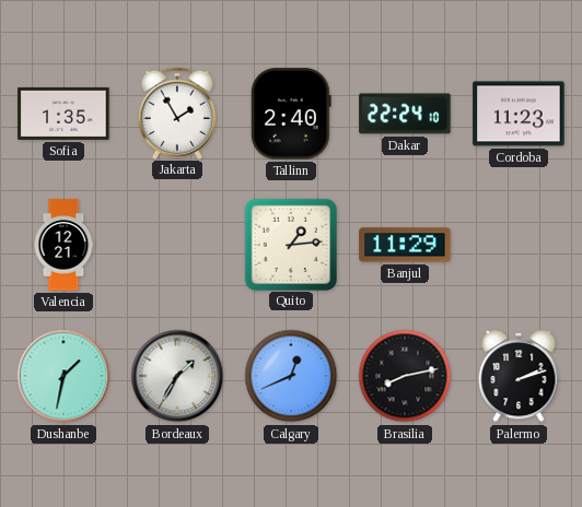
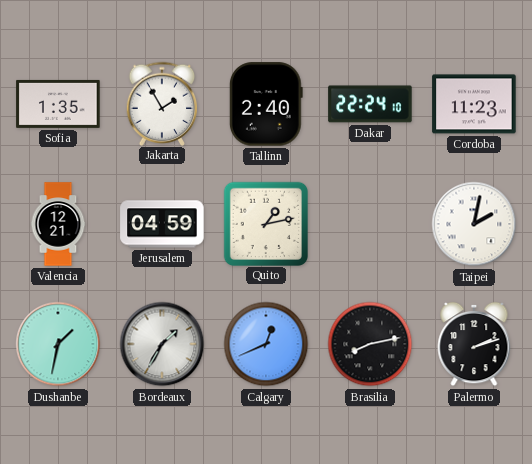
Jerusalem: none -> 04:59 (162, 224)
Quito: 1:14 -> 1:13 (265, 223)
Banjul: 11:29 -> none (405, 245)
Taipei: none -> 2:02 (474, 224)
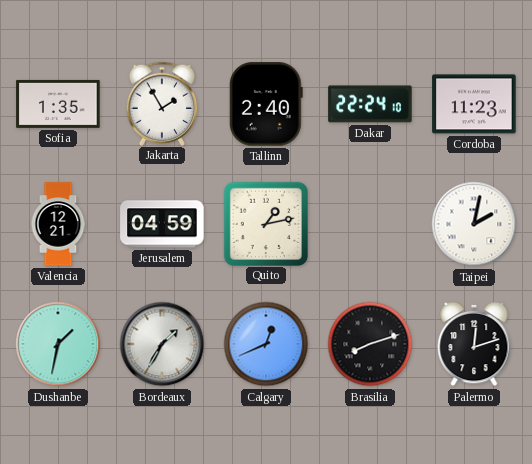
Brasilia: 8:13 -> 8:12 (370, 344)
Palermo: 2:12 -> 12:12 (474, 344)
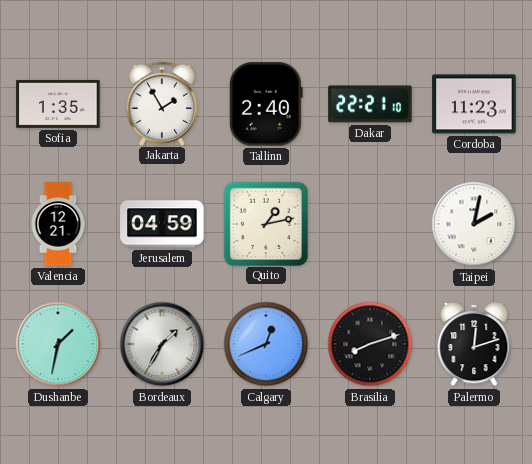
Dakar: 22:24 -> 22:21 (370, 104)
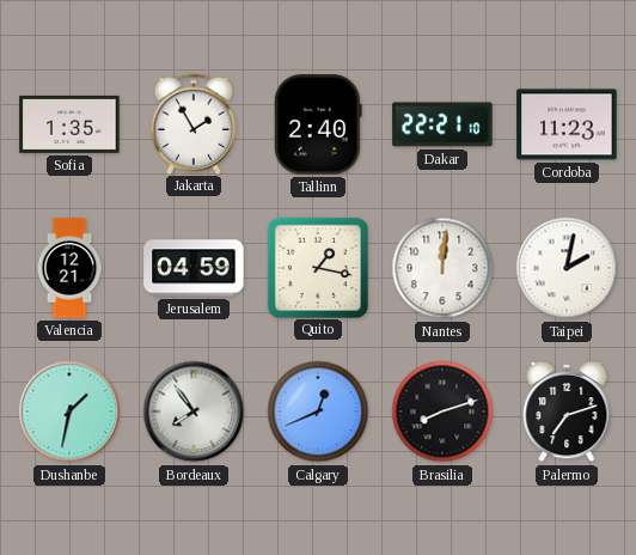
Quito: 1:13 -> 1:17 (317, 267)
Nantes: none -> 12:01 (442, 268)
Bordeaux: 1:35 -> 7:54 (194, 411)
Palermo: 12:12 -> 7:12 (567, 411)
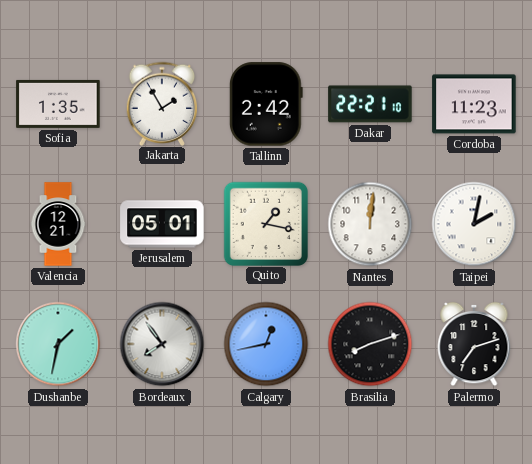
Tallinn: 2:40 -> 2:42 (266, 104)
Jerusalem: 04:59 -> 05:01 (162, 224)
Calgary: 12:41 -> 12:43 (266, 344)
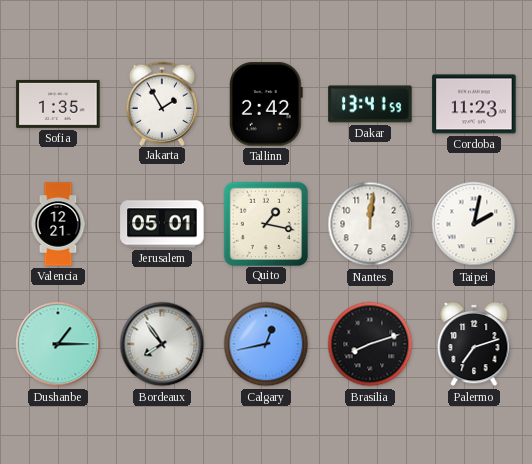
Dakar: 22:21 -> 13:41 (370, 104)
Dushanbe: 1:32 -> 1:15 (58, 344)
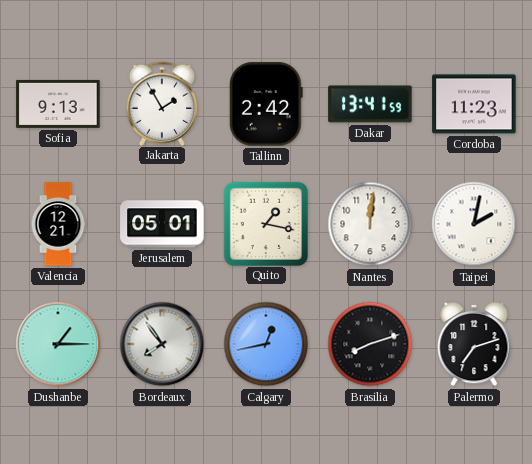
Sofia: 1:35 -> 9:13 (58, 104)
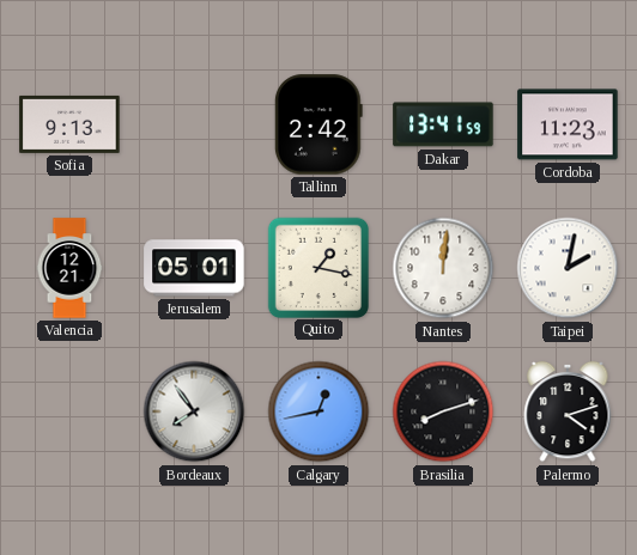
Jakarta: 1:55 -> none (162, 103)
Dushanbe: 1:15 -> none (58, 344)
Palermo: 7:12 -> 4:12 (568, 411)
